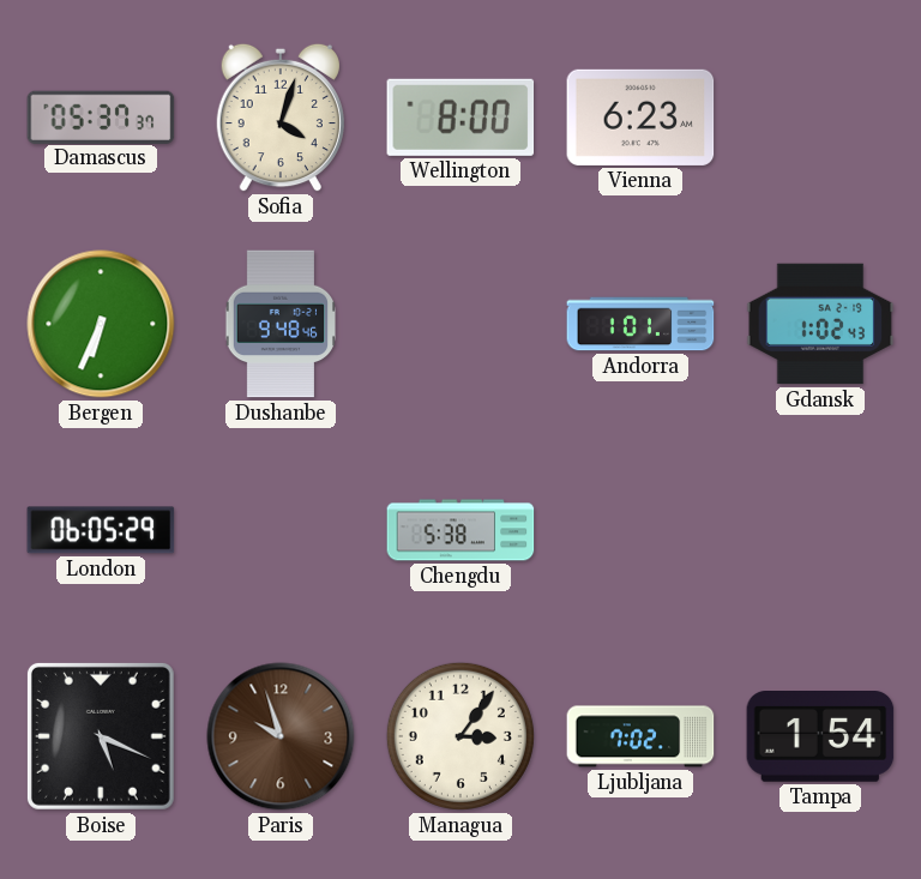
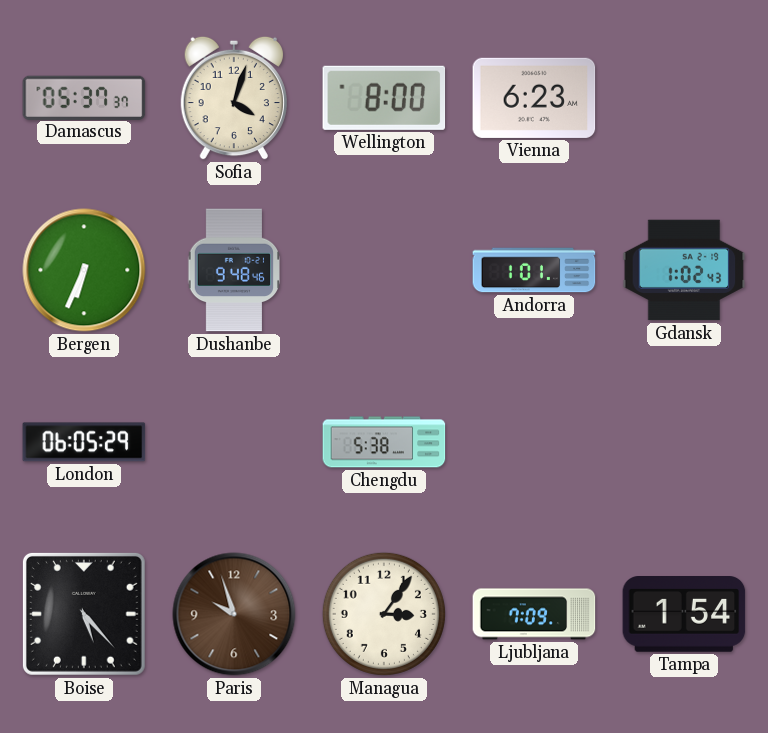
Boise: 5:19 -> 5:23 (84, 614)
Ljubljana: 7:02 -> 7:09 (534, 614)
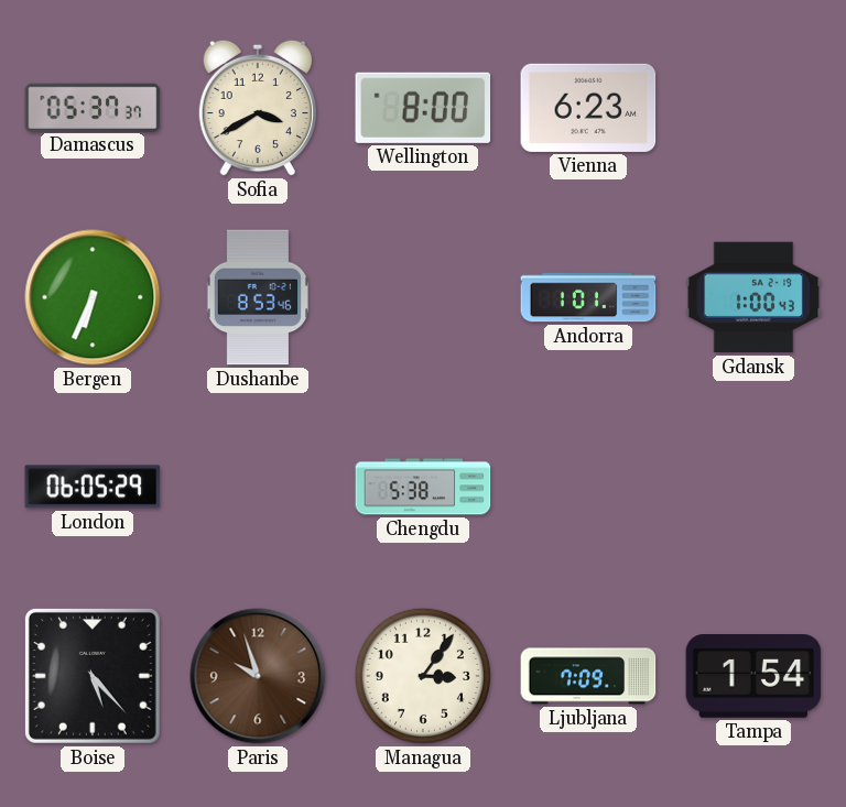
Sofia: 4:03 -> 3:40 (258, 108)
Dushanbe: 9:48 -> 8:53 (257, 297)
Gdansk: 1:02 -> 1:00 (753, 297)
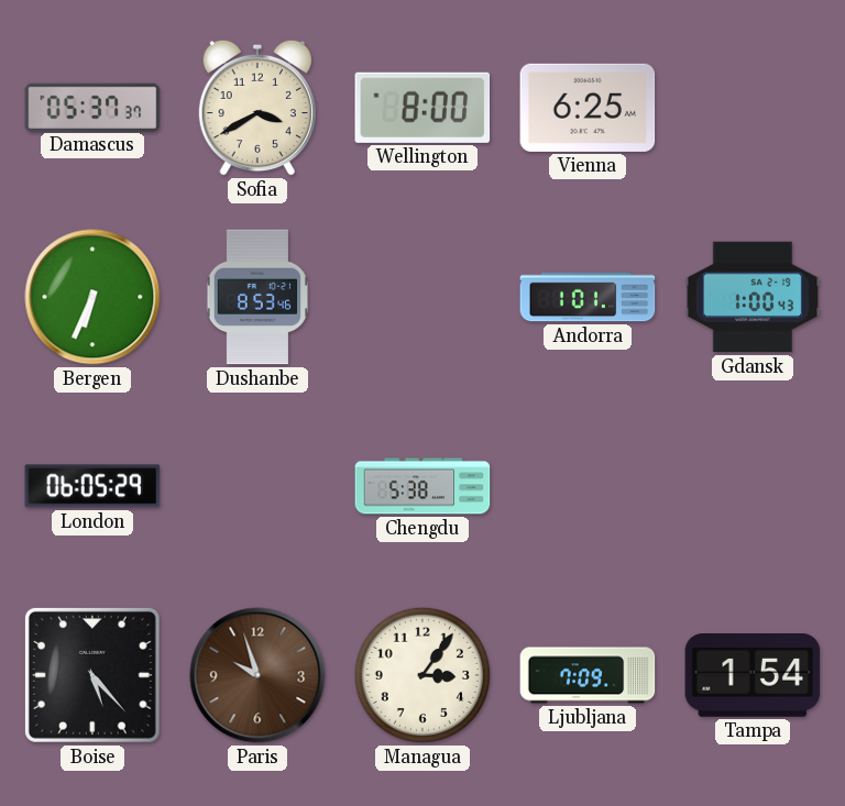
Vienna: 6:23 -> 6:25 (588, 108)
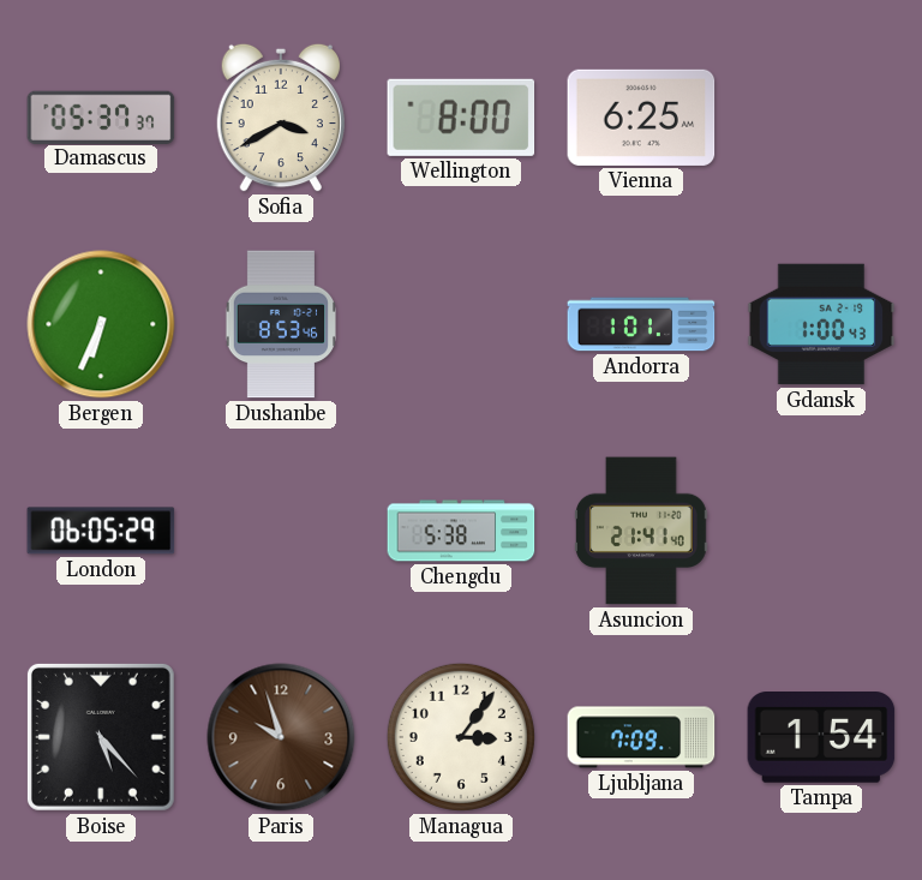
Asuncion: none -> 21:41 (642, 531)
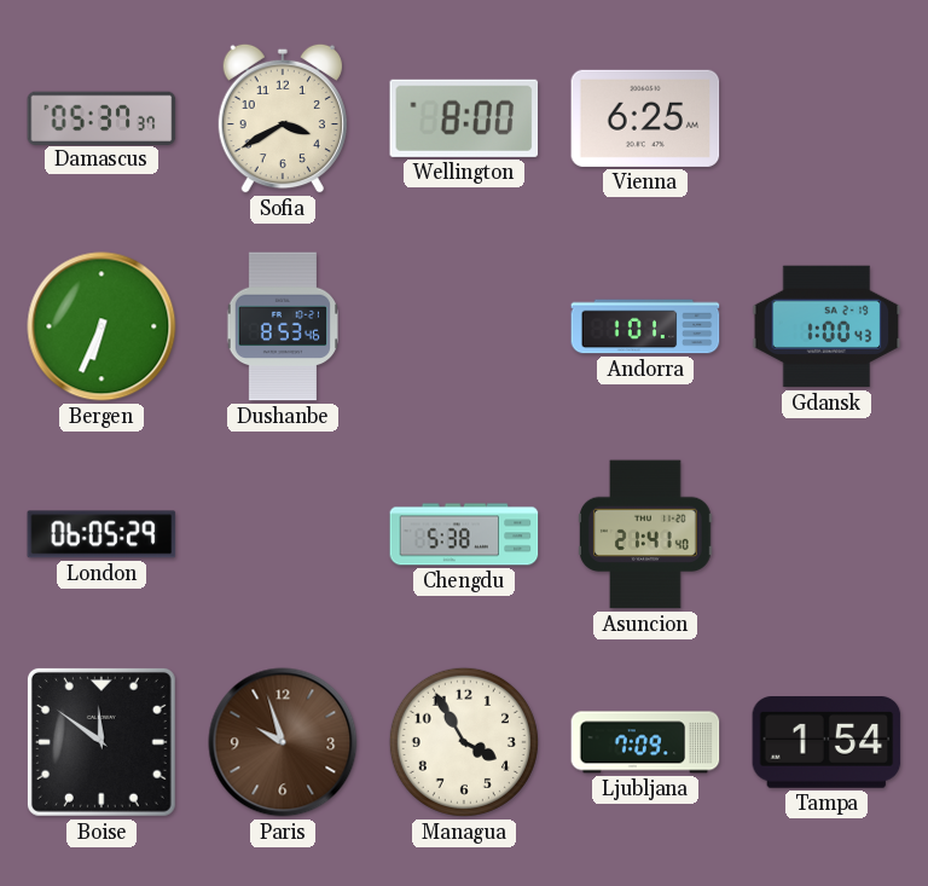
Boise: 5:23 -> 11:51 (101, 742)
Managua: 3:06 -> 3:55 (464, 742)
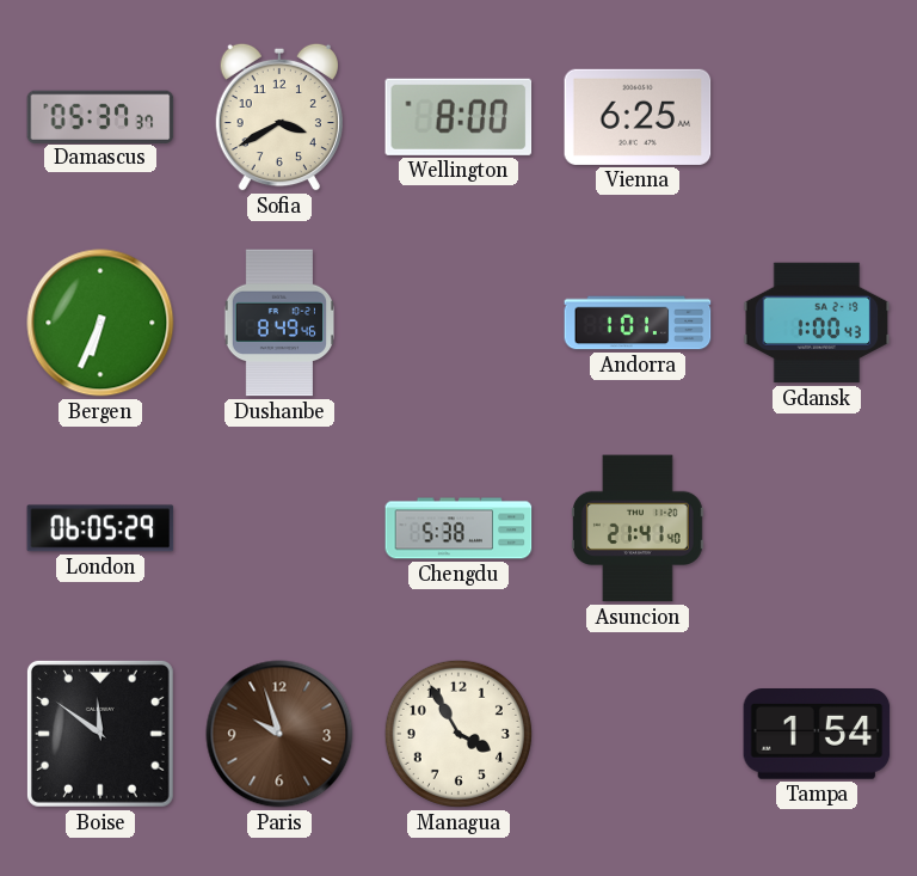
Dushanbe: 8:53 -> 8:49 (278, 323)
Ljubljana: 7:09 -> none (645, 742)
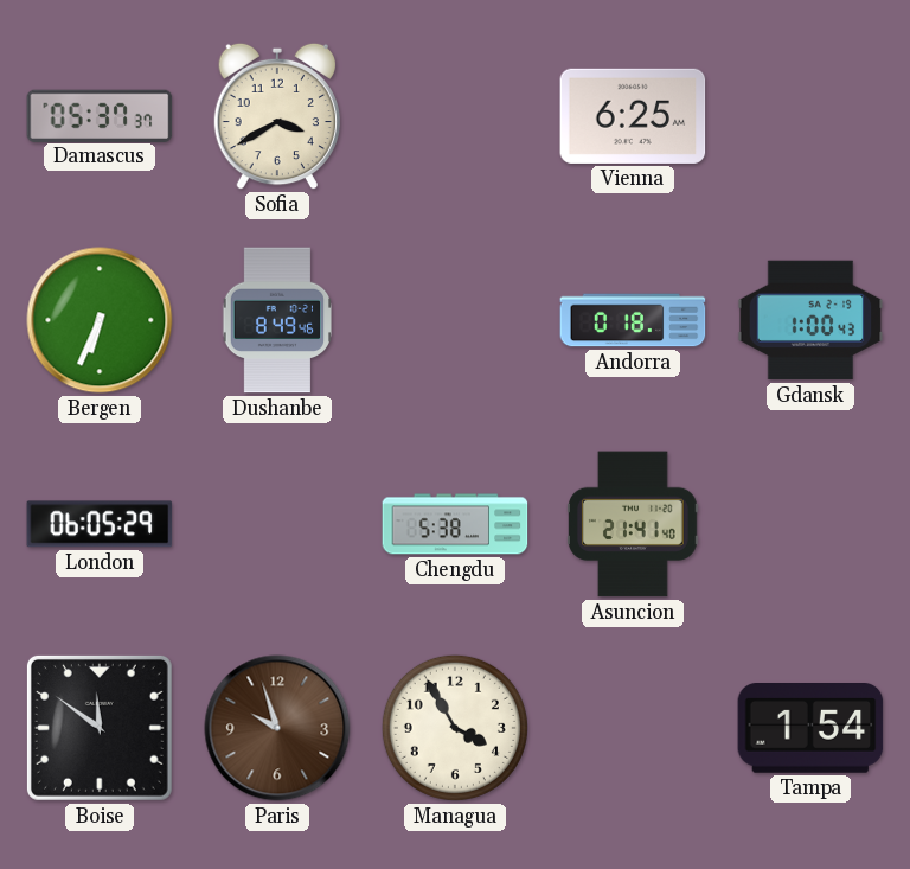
Wellington: 8:00 -> none (458, 117)
Andorra: 1:01 -> 0:18 (633, 320)
